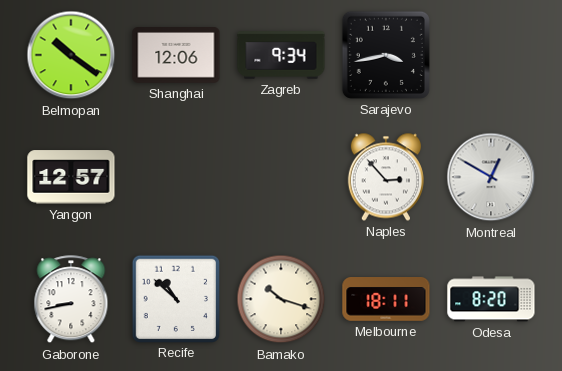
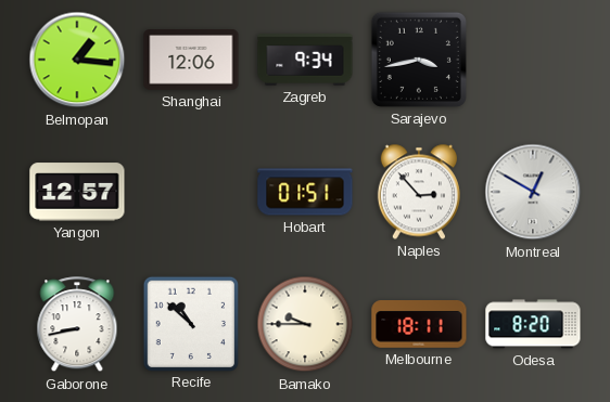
Belmopan: 10:21 -> 1:16 (77, 60)
Hobart: none -> 01:51 (305, 192)
Bamako: 10:18 -> 9:45 (305, 324)
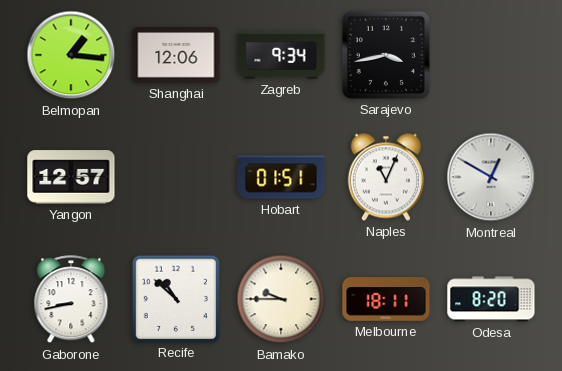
Naples: 2:53 -> 11:04 (386, 177)
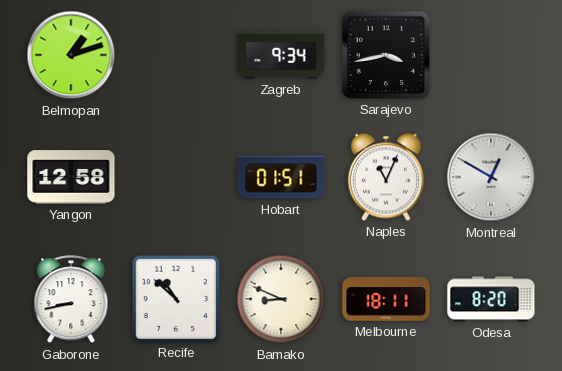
Belmopan: 1:16 -> 1:12 (71, 55)
Shanghai: 12:06 -> none (176, 56)
Yangon: 12:57 -> 12:58 (71, 177)
Bamako: 9:45 -> 8:49 (281, 299)
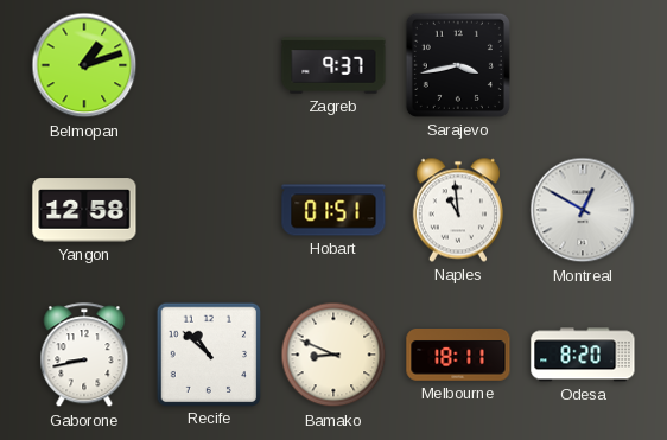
Zagreb: 9:34 -> 9:37 (333, 65)
Naples: 11:04 -> 10:59 (458, 210)
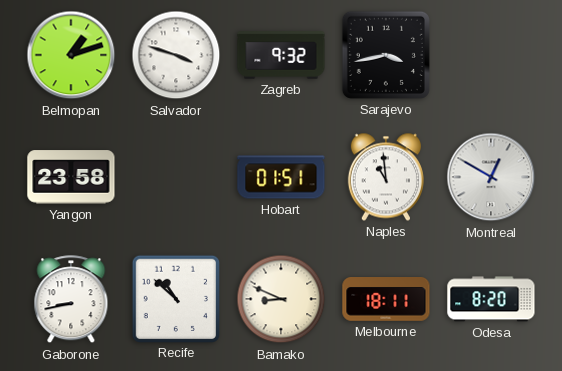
Salvador: none -> 3:48 (176, 55)
Zagreb: 9:37 -> 9:32 (281, 55)
Yangon: 12:58 -> 23:58 (71, 177)
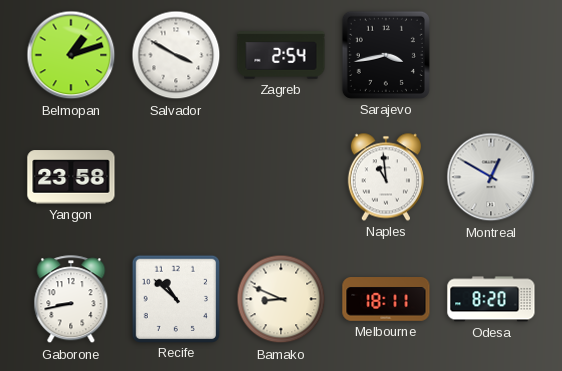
Salvador: 3:48 -> 3:50 (176, 55)
Zagreb: 9:32 -> 2:54 (281, 55)
Hobart: 01:51 -> none (281, 177)
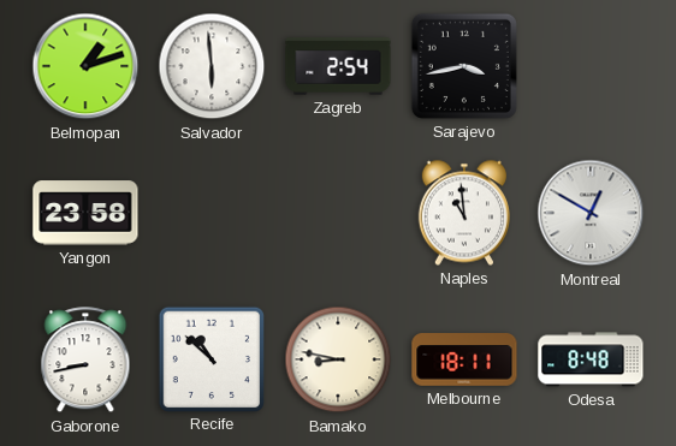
Salvador: 3:50 -> 5:59 (212, 66)
Bamako: 8:49 -> 8:47 (338, 359)
Odesa: 8:20 -> 8:48 (591, 359)
